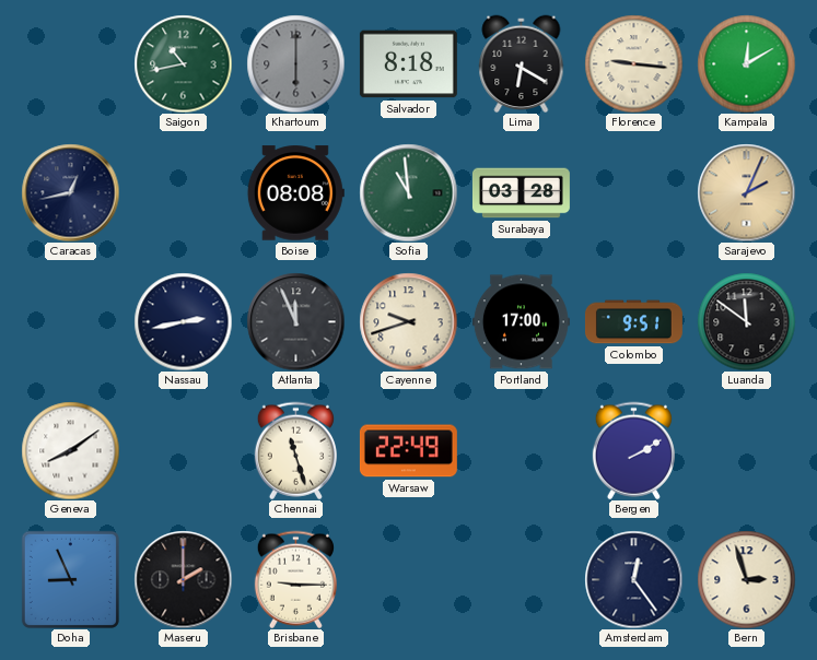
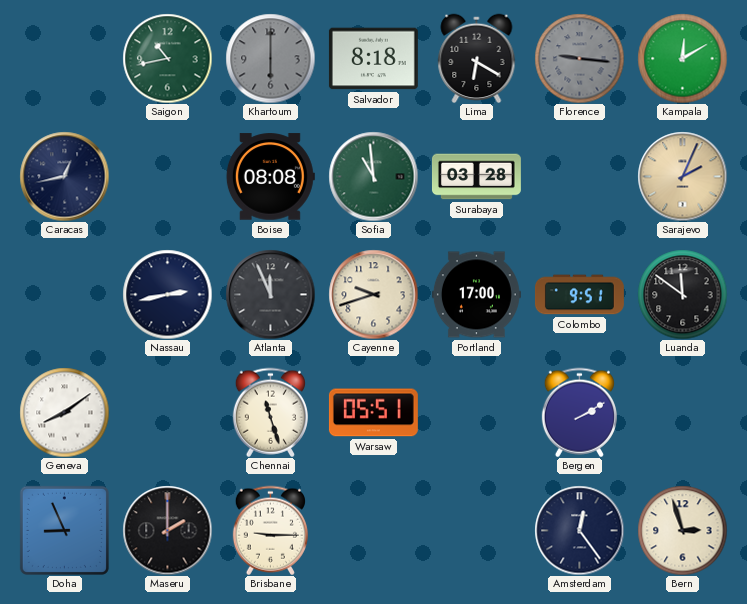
Florence dial: cream -> grey (579, 58)
Warsaw: 22:49 -> 05:51 (373, 413)
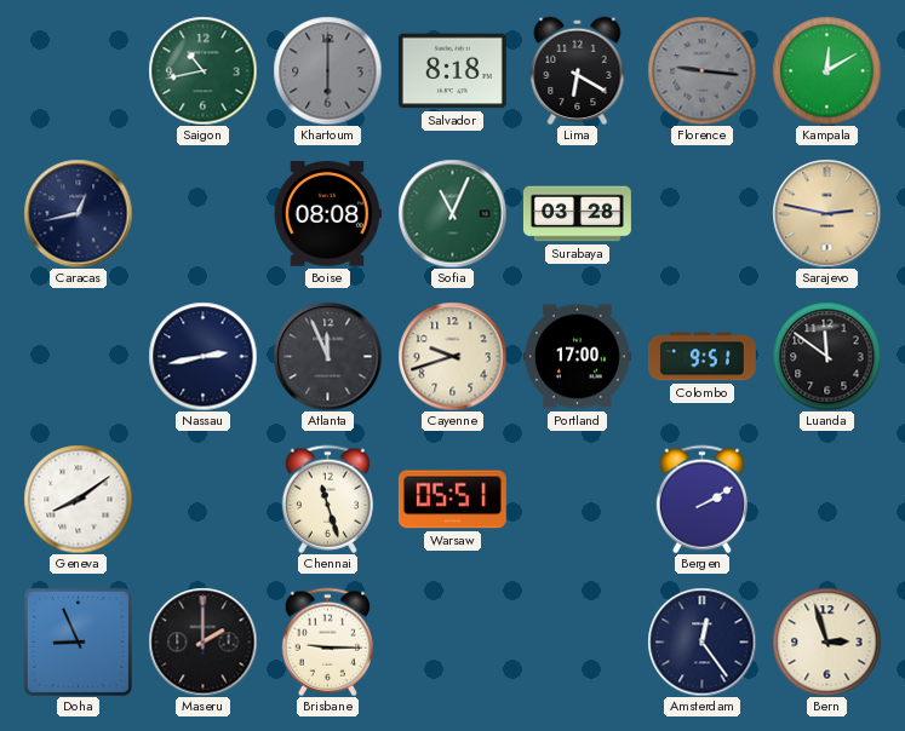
Sofia: 10:59 -> 11:04 (452, 213)
Sarajevo: 2:04 -> 2:47 (826, 213)
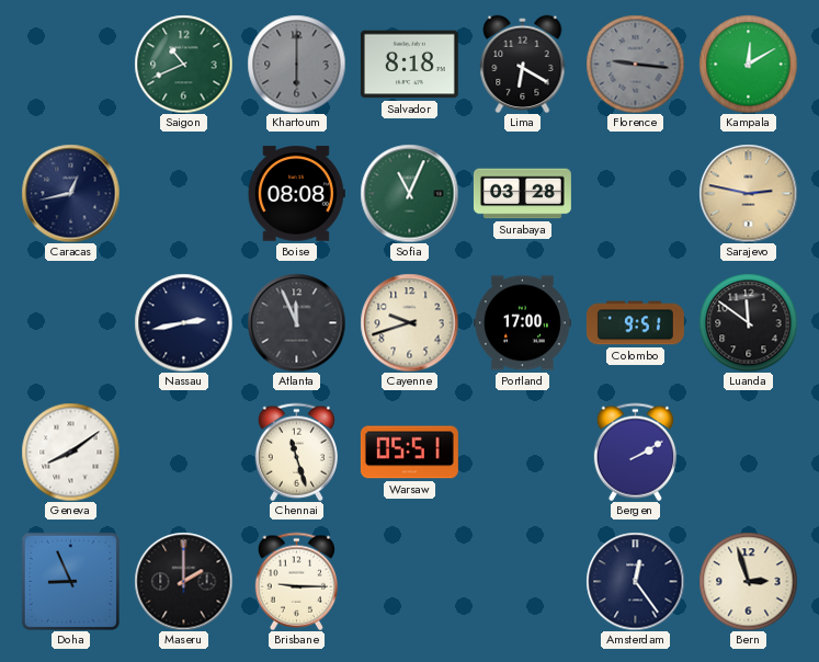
Saigon: 10:43 -> 10:41 (183, 64)
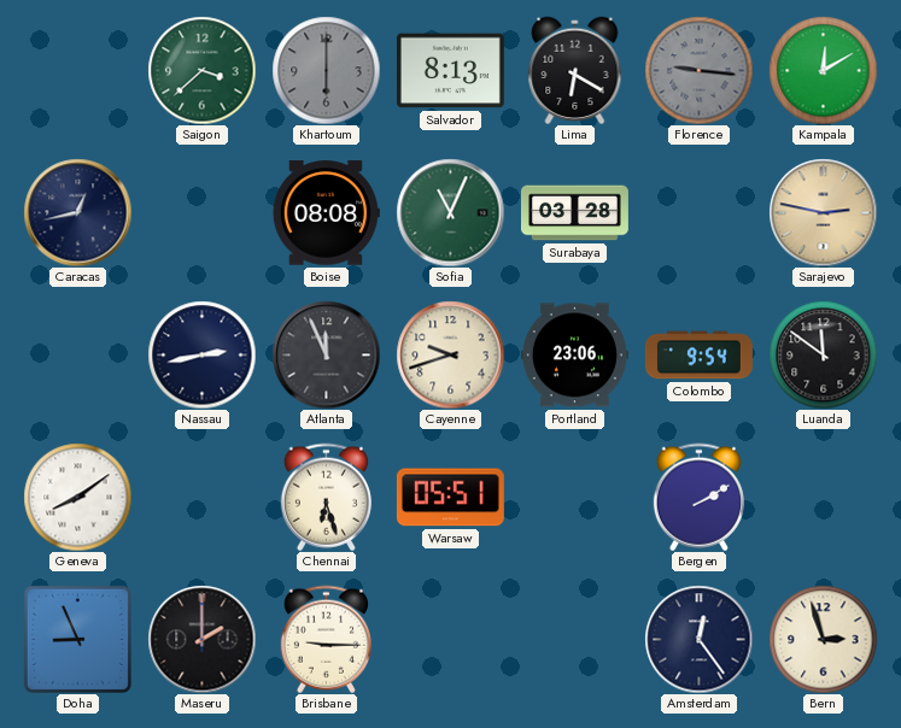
Saigon: 10:41 -> 3:38 (201, 70)
Salvador: 8:18 -> 8:13 (450, 71)
Portland: 17:00 -> 23:06 (574, 356)
Colombo: 9:51 -> 9:54 (698, 356)
Chennai: 11:27 -> 6:27 (326, 497)
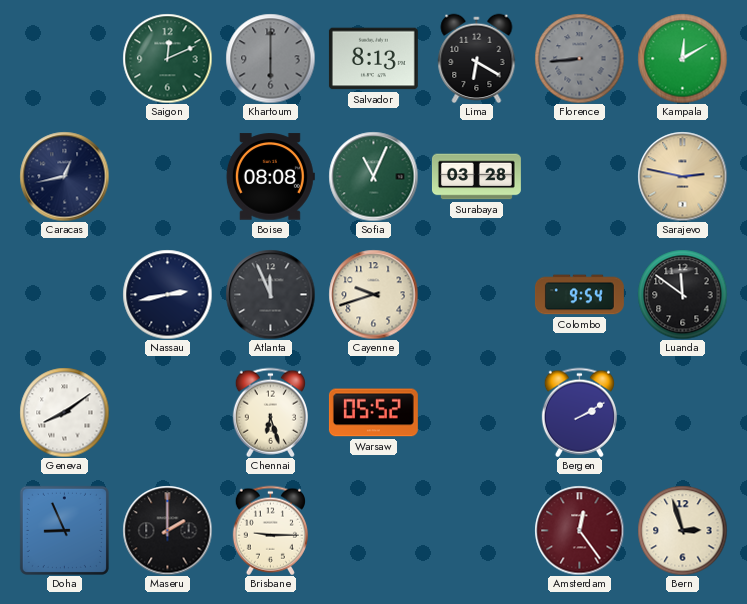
Saigon: 3:38 -> 12:11 (167, 58)
Florence: 9:16 -> 8:44 (579, 58)
Portland: 23:06 -> none (574, 356)
Warsaw: 05:51 -> 05:52 (373, 413)
Amsterdam dial: navy -> burgundy (579, 530)
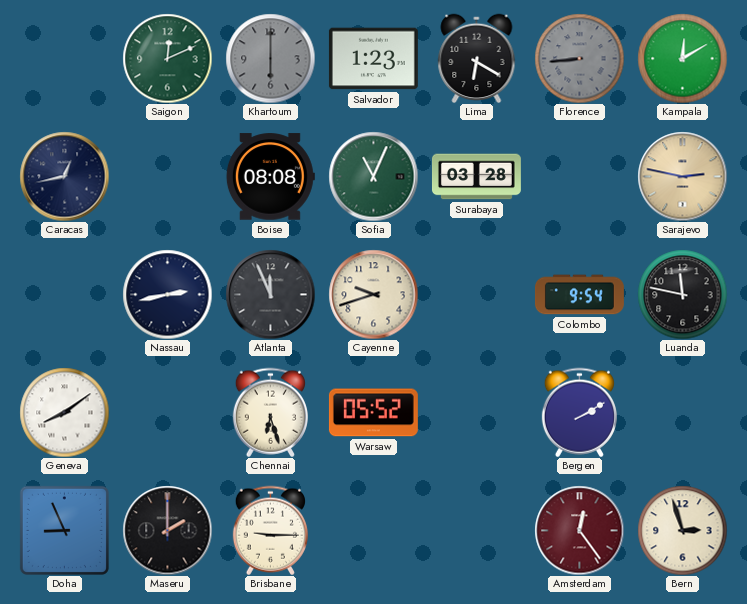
Salvador: 8:13 -> 1:23 (373, 59)
Luanda: 11:51 -> 11:47 (682, 294)
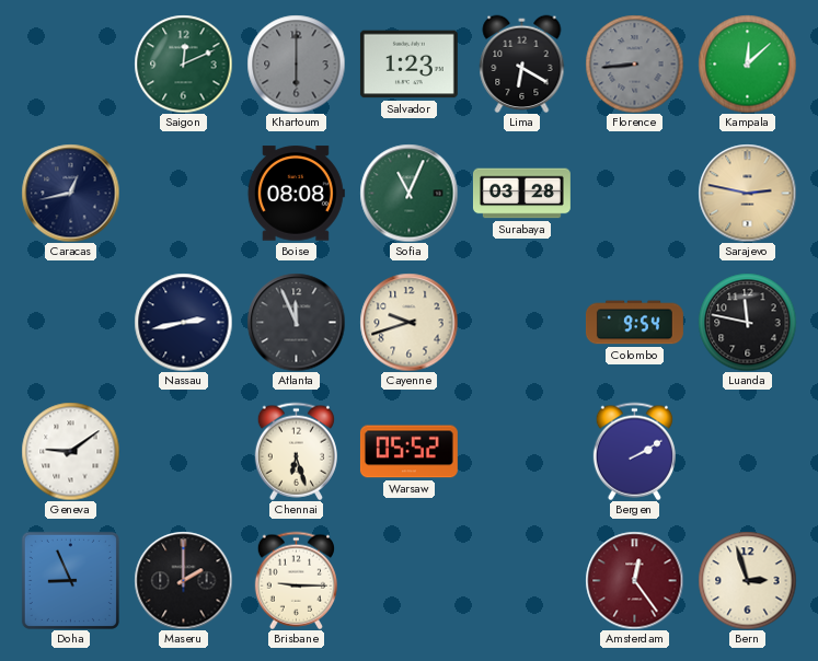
Kampala: 12:10 -> 12:08 (747, 63)
Geneva: 8:09 -> 9:09 (70, 451)
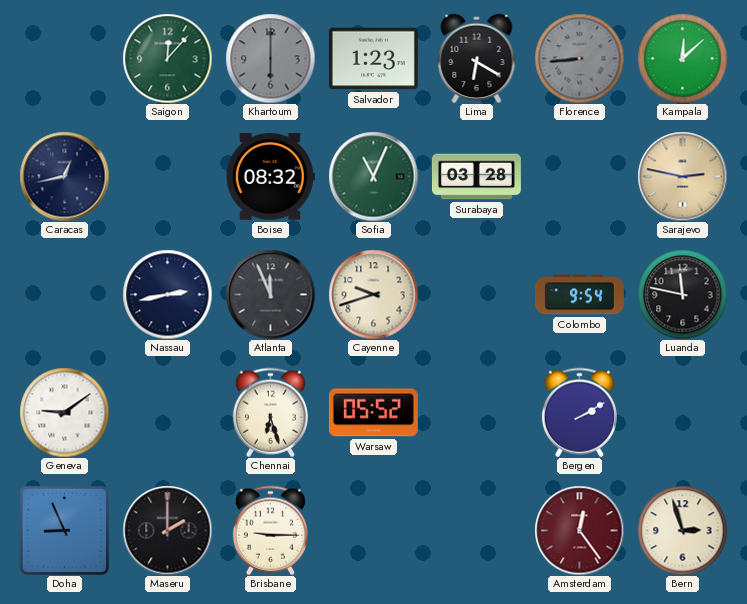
Saigon: 12:11 -> 12:07 (167, 58)
Boise: 08:08 -> 08:32 (270, 177)
